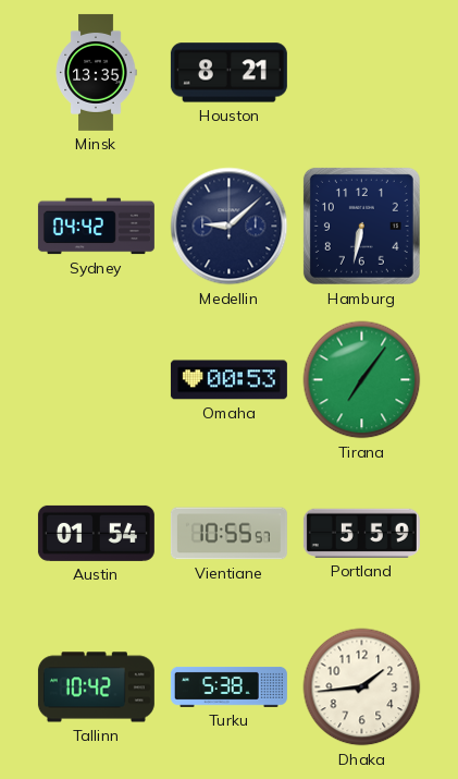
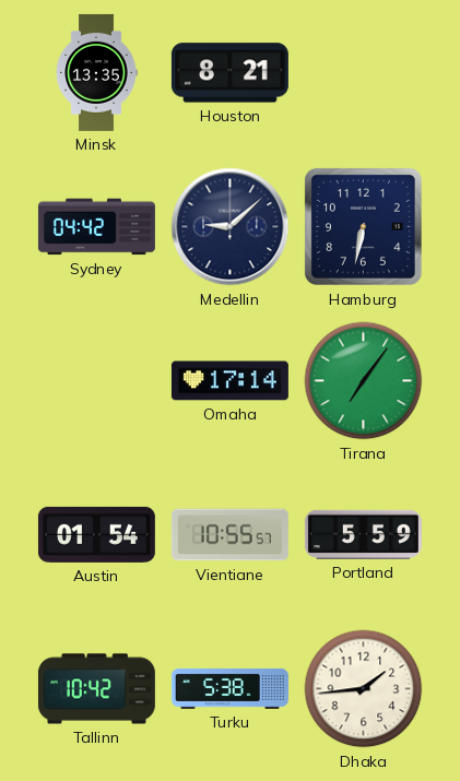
Omaha: 00:53 -> 17:14 (229, 381)
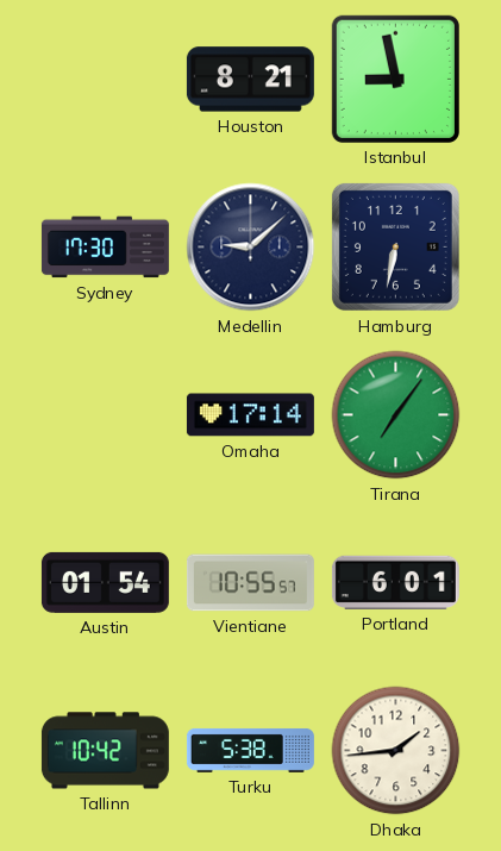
Minsk: 13:35 -> none (96, 72)
Istanbul: none -> 8:58 (395, 79)
Sydney: 04:42 -> 17:30 (105, 248)
Portland: 5:59 -> 6:01 (395, 582)
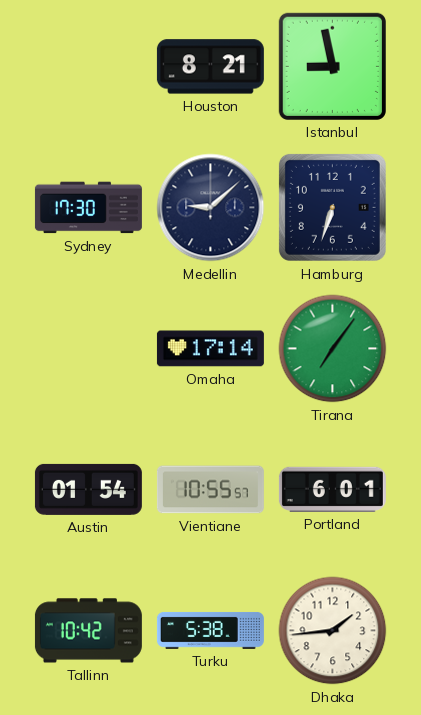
Hamburg: 6:32 -> 6:33 (332, 207)
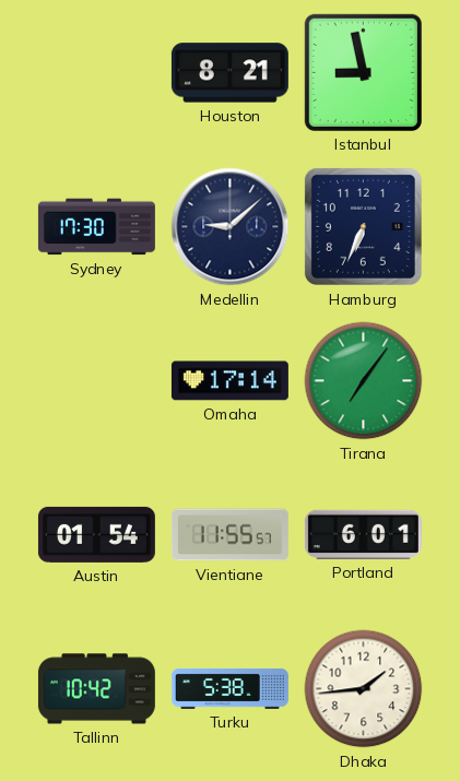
Hamburg: 6:33 -> 6:34 (363, 226)
Vientiane: 10:55 -> 11:55 (229, 535)
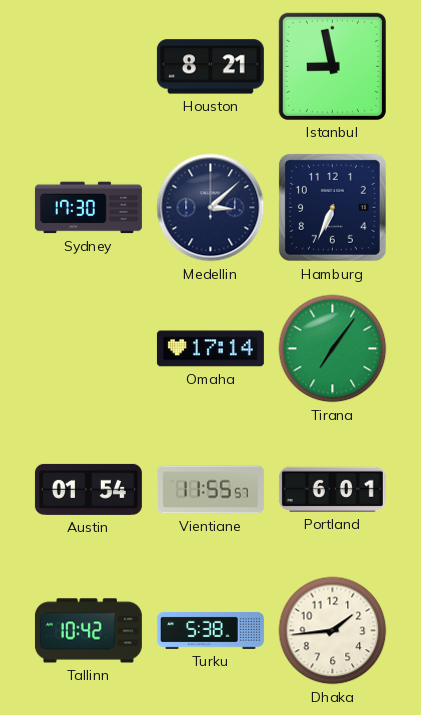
Medellin: 9:08 -> 3:08 (211, 208)
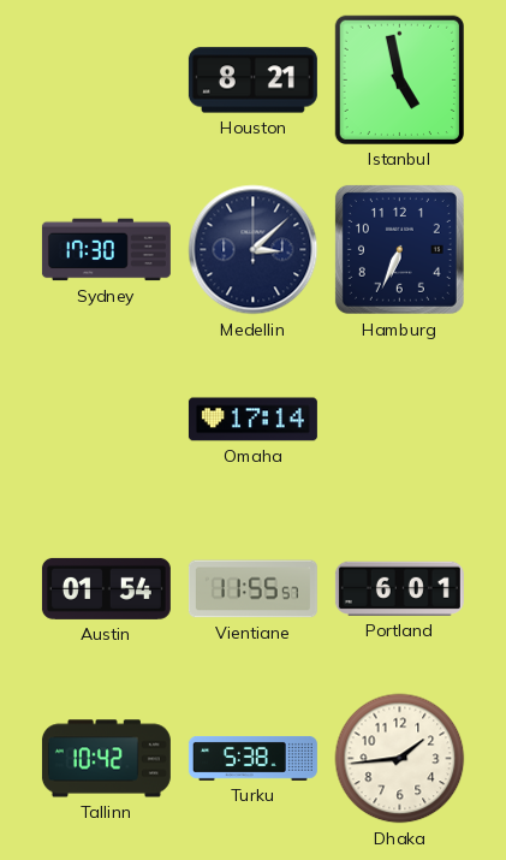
Istanbul: 8:58 -> 4:58 (399, 79)
Tirana: 7:06 -> none (333, 349)
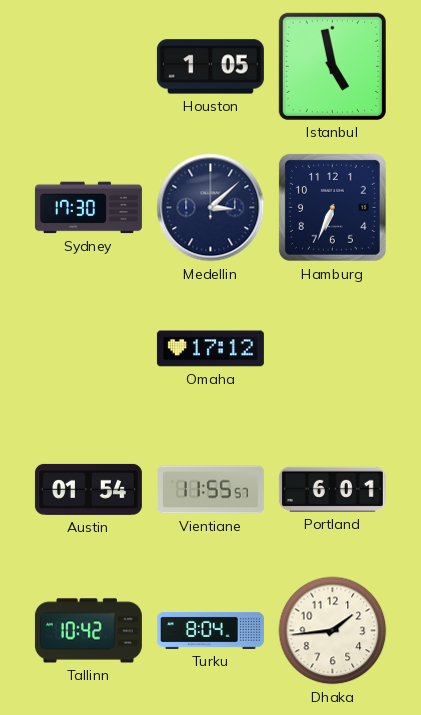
Houston: 8:21 -> 1:05 (210, 67)
Omaha: 17:14 -> 17:12 (210, 349)
Turku: 5:38 -> 8:04 (210, 630)
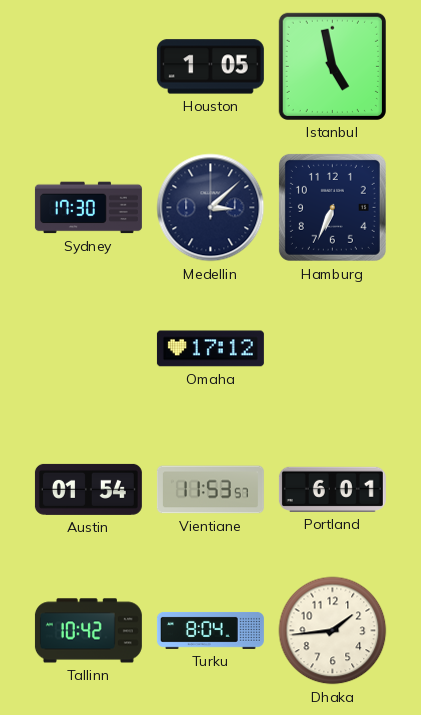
Vientiane: 11:55 -> 11:53 (210, 490)
